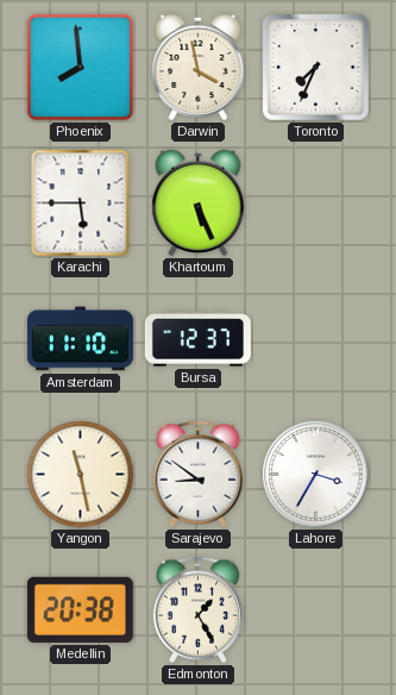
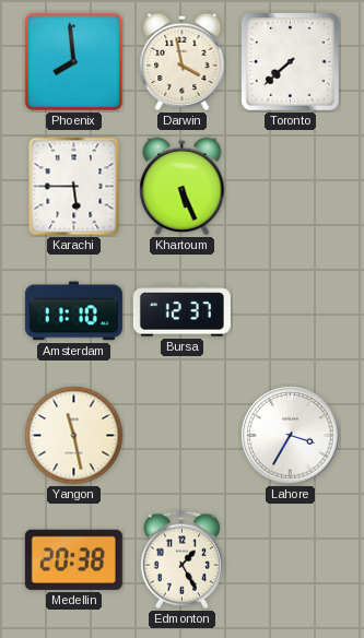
Toronto: 7:34 -> 7:38 (291, 62)
Sarajevo: 8:51 -> none (197, 475)
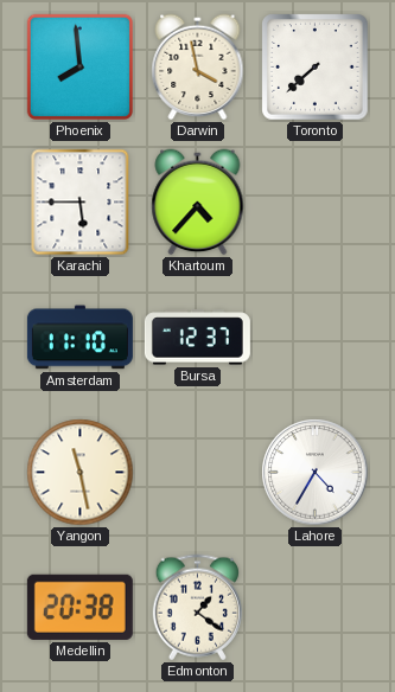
Khartoum: 5:26 -> 4:37 (198, 203)
Lahore: 3:35 -> 4:35 (316, 473)
Edmonton: 1:25 -> 1:21 (197, 608)
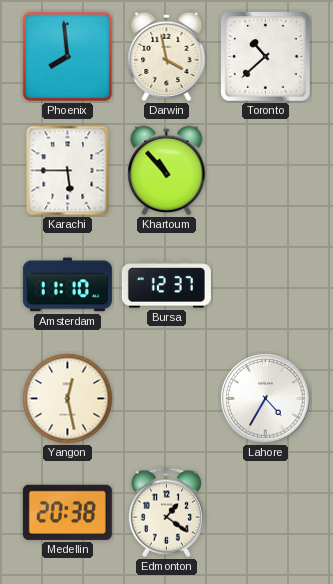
Toronto: 7:38 -> 10:38 (266, 57)
Khartoum: 4:37 -> 10:53 (167, 171)
Yangon: 11:28 -> 12:28 (68, 399)
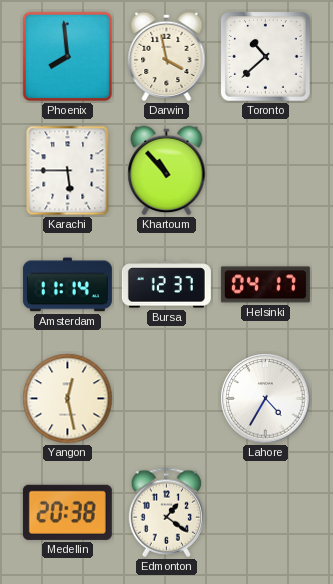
Amsterdam: 11:10 -> 11:14 (67, 285)
Helsinki: none -> 04:17 (265, 285)
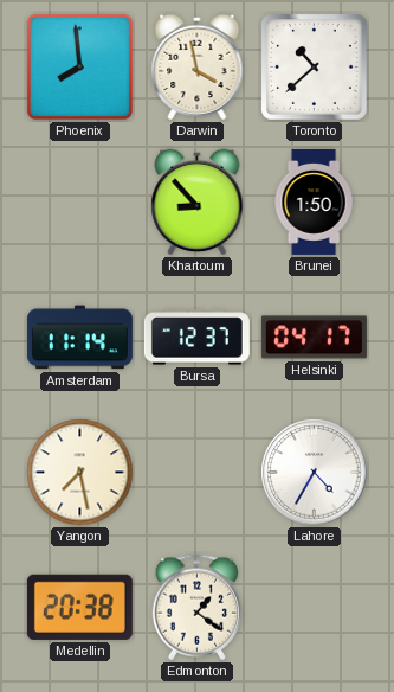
Karachi: 5:45 -> none (68, 171)
Khartoum: 10:53 -> 8:53 (198, 203)
Brunei: none -> 1:50 (314, 201)
Yangon: 12:28 -> 7:28 (80, 473)
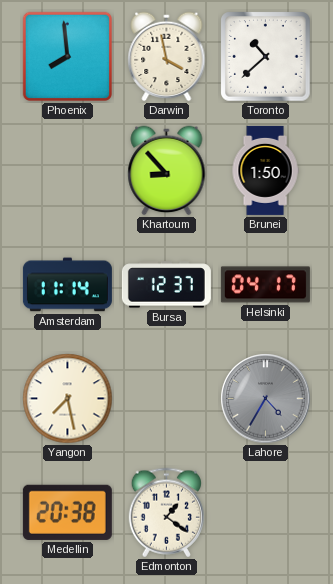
Lahore dial: white -> grey (266, 399)
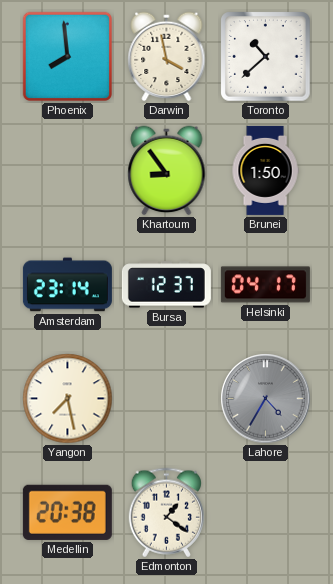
Khartoum: 8:53 -> 8:54 (167, 171)
Amsterdam: 11:14 -> 23:14 (67, 285)
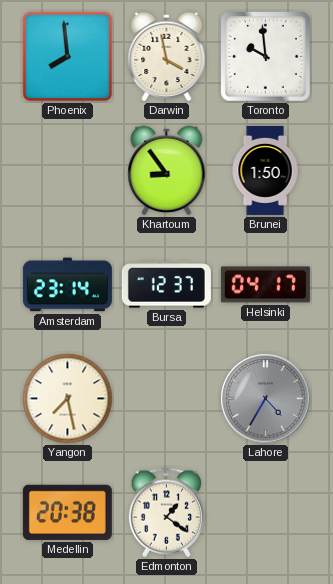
Toronto: 10:38 -> 9:59 (266, 57)
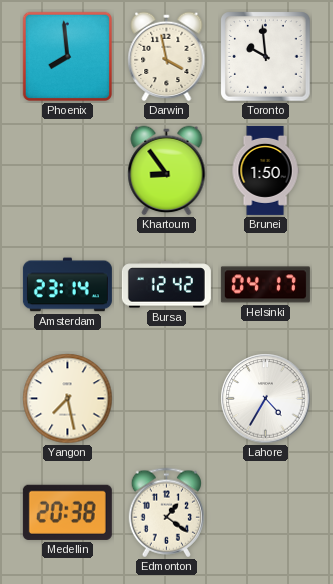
Bursa: 12:37 -> 12:42 (166, 285)
Lahore dial: grey -> white (266, 399)
